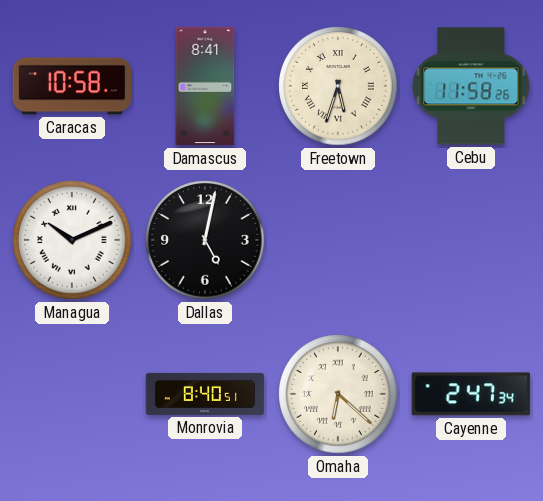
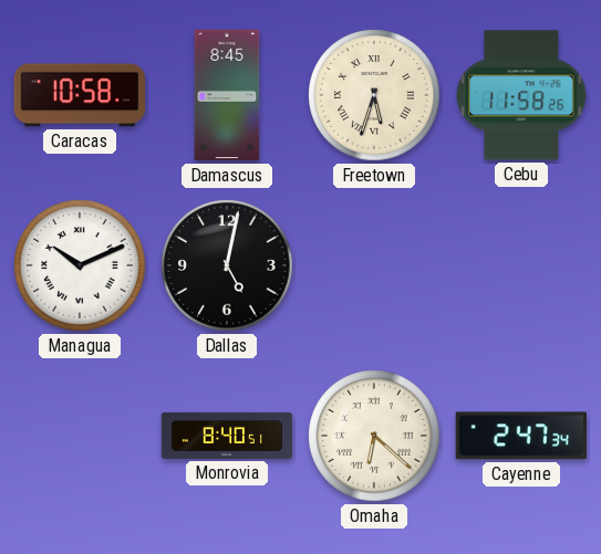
Damascus: 8:41 -> 8:45 (227, 95)
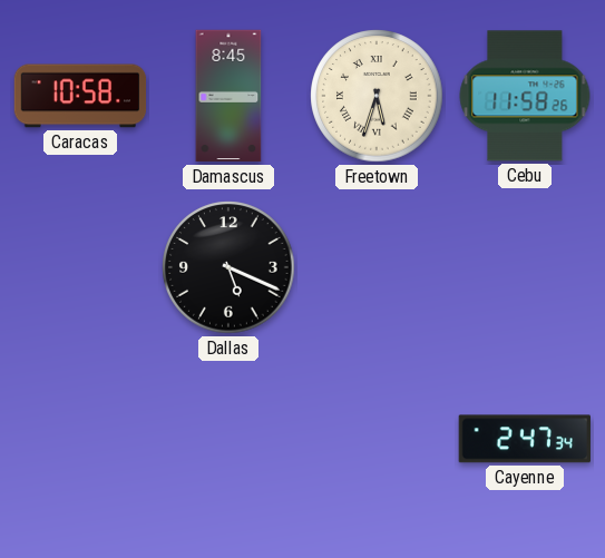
Managua: 10:11 -> none (80, 265)
Dallas: 5:02 -> 5:19 (228, 267)
Monrovia: 8:40 -> none (227, 436)
Omaha: 6:22 -> none (374, 436)
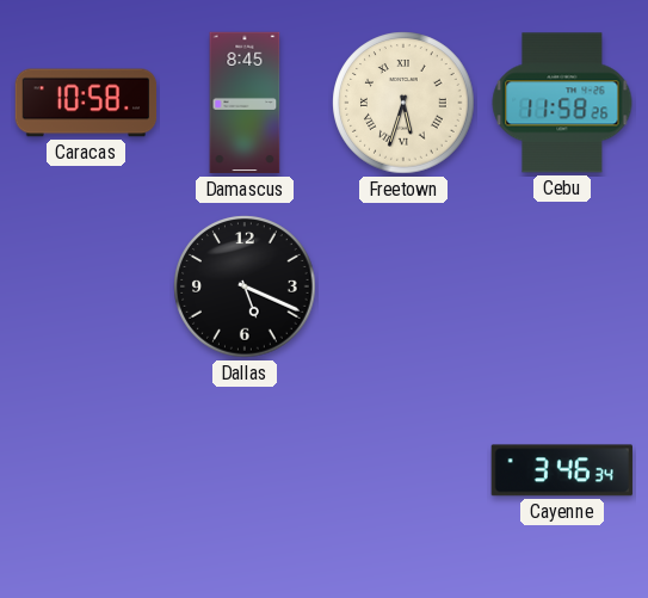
Cayenne: 2:47 -> 3:46 (562, 470)
